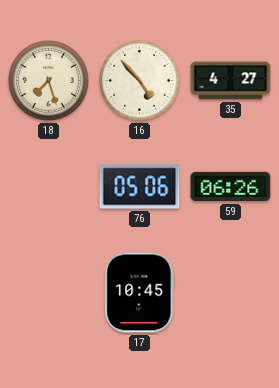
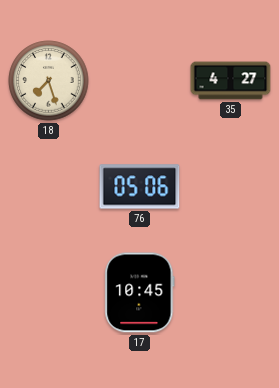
16: 4:53 -> none (140, 81)
59: 06:26 -> none (231, 187)
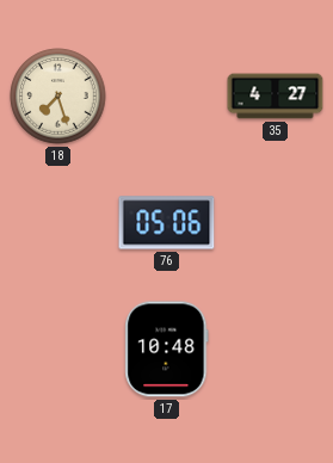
17: 10:45 -> 10:48 (167, 350)
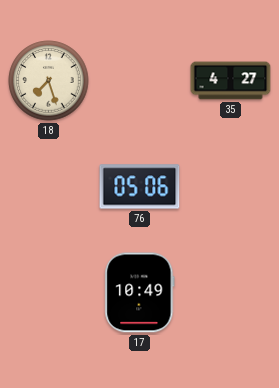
17: 10:48 -> 10:49 (140, 293)
